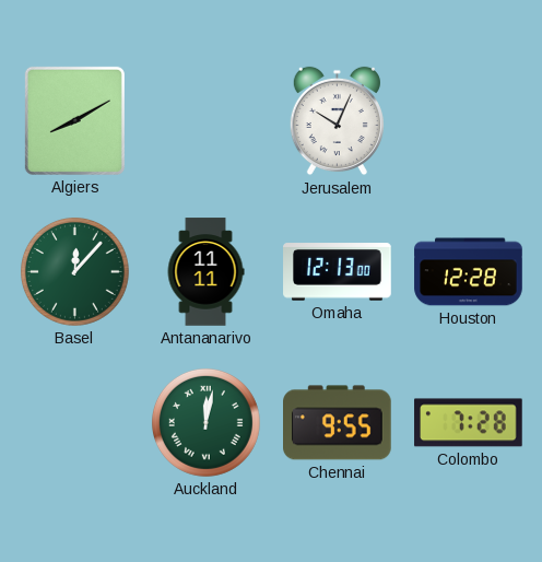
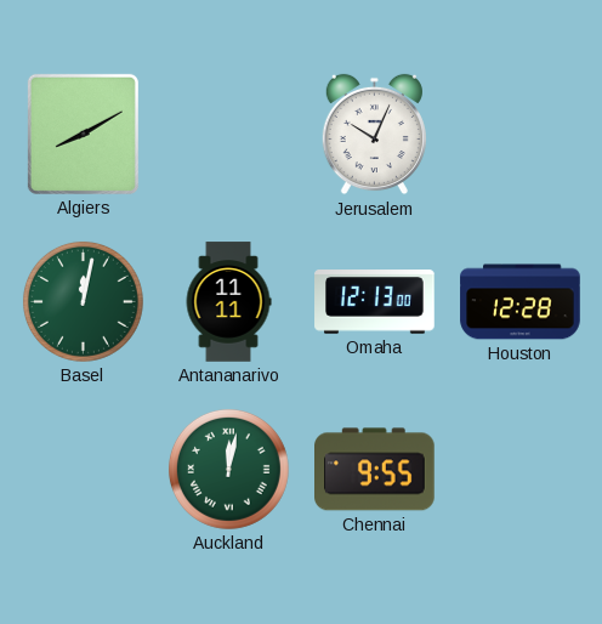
Basel: 12:07 -> 12:02 (83, 301)
Colombo: 7:28 -> none (469, 423)
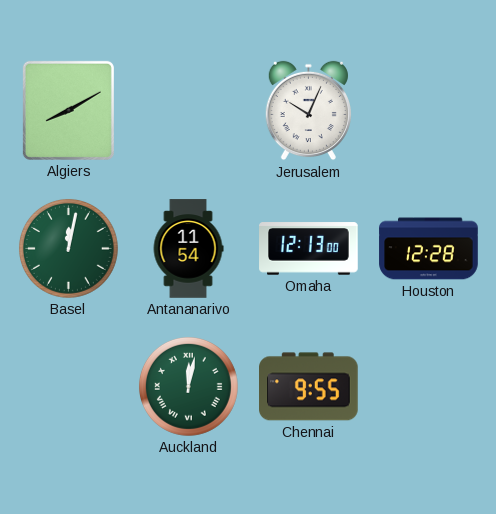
Antananarivo: 11:11 -> 11:54 (188, 249)
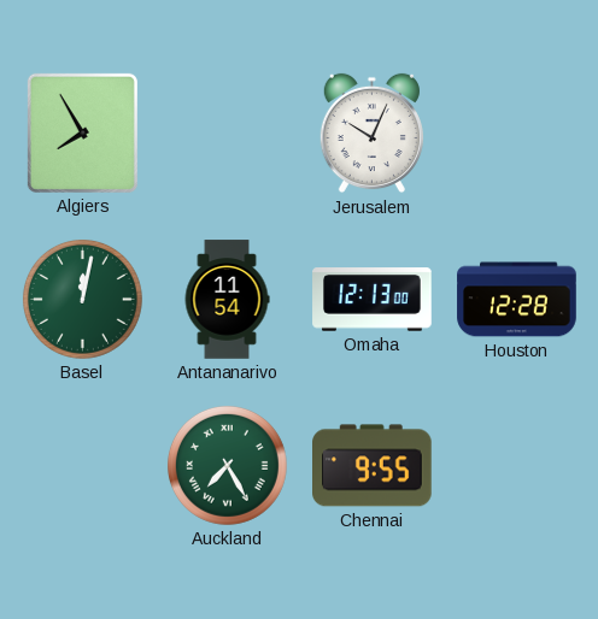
Algiers: 8:10 -> 7:55 (82, 132)
Auckland: 12:02 -> 7:25 (227, 465)
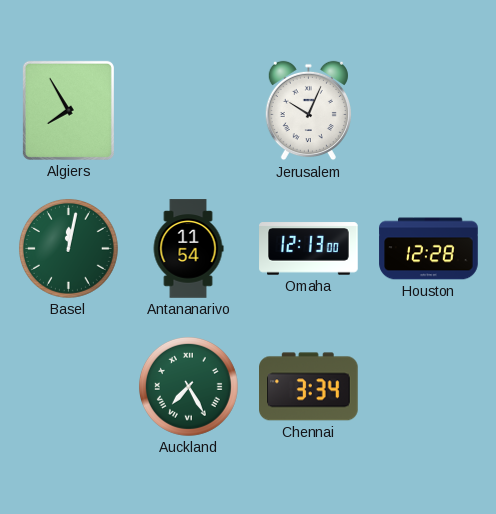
Chennai: 9:55 -> 3:34 (309, 387)
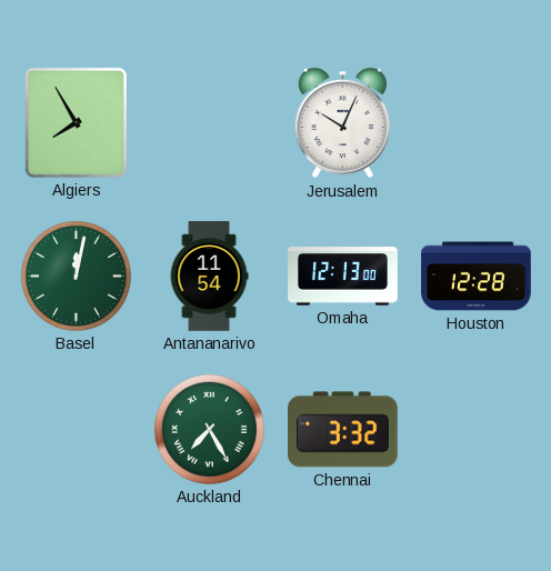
Chennai: 3:34 -> 3:32 (343, 430)
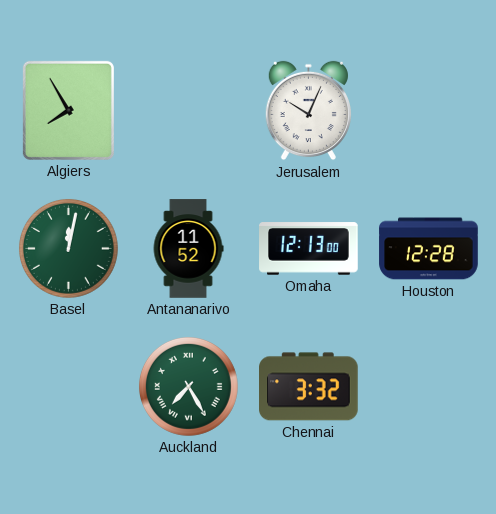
Antananarivo: 11:54 -> 11:52 (188, 249)
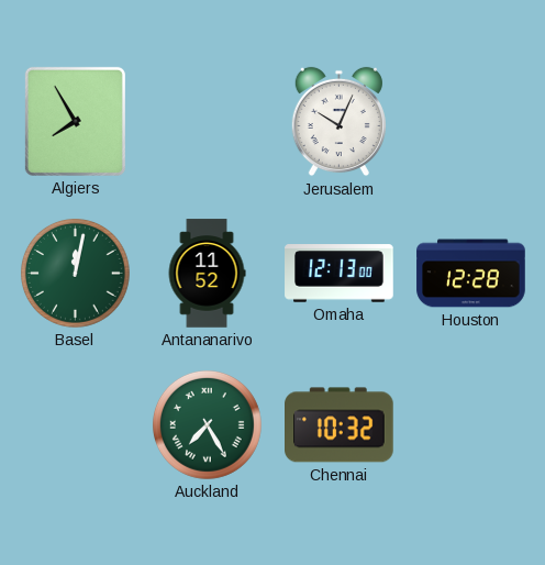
Chennai: 3:32 -> 10:32 (340, 425)
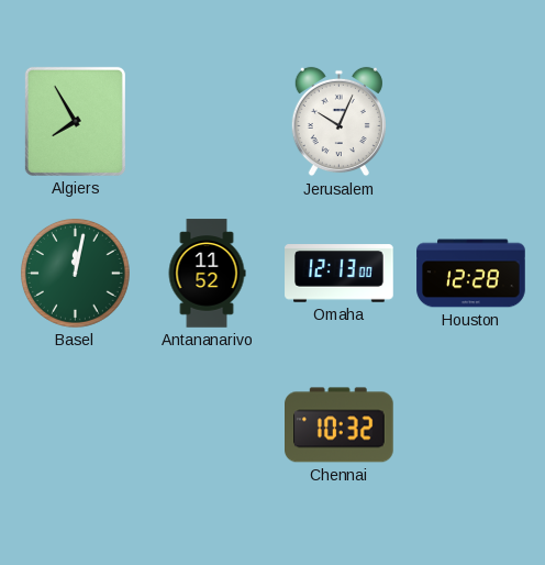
Auckland: 7:25 -> none (207, 424)
